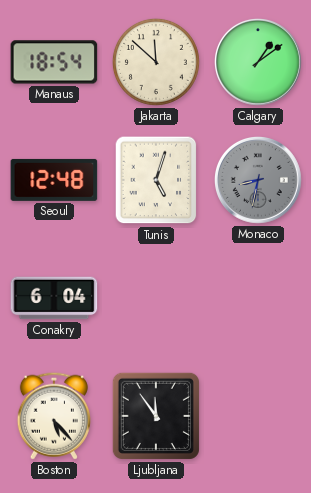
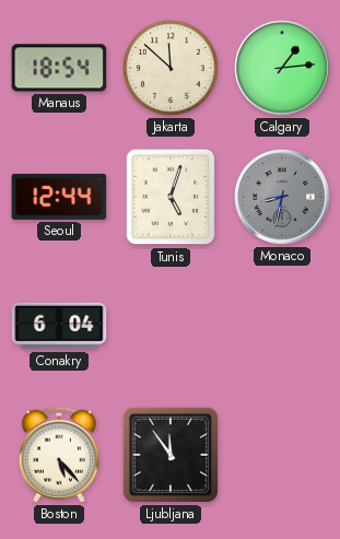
Calgary: 1:09 -> 1:14 (282, 68)
Seoul: 12:48 -> 12:44 (59, 197)
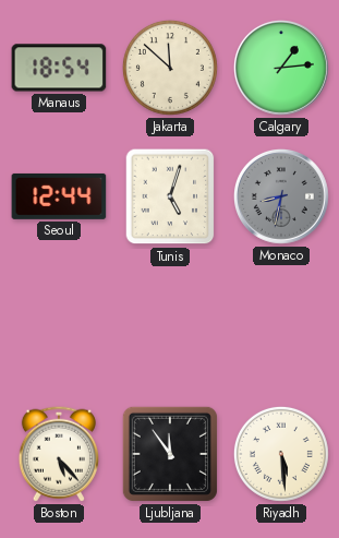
Conakry: 6:04 -> none (59, 326)
Riyadh: none -> 5:29 (281, 454)
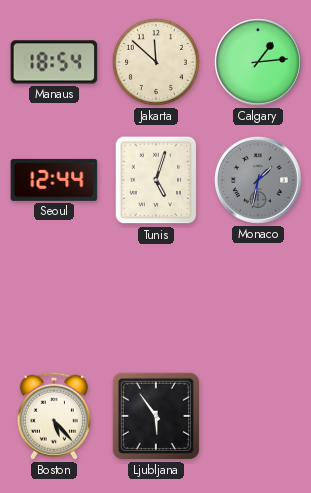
Monaco: 8:32 -> 1:32 (258, 180)
Ljubljana: 11:54 -> 5:54 (156, 416)
Riyadh: 5:29 -> none (281, 454)
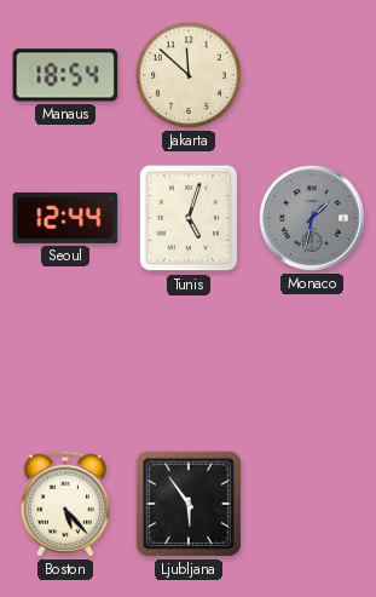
Calgary: 1:14 -> none (258, 62)
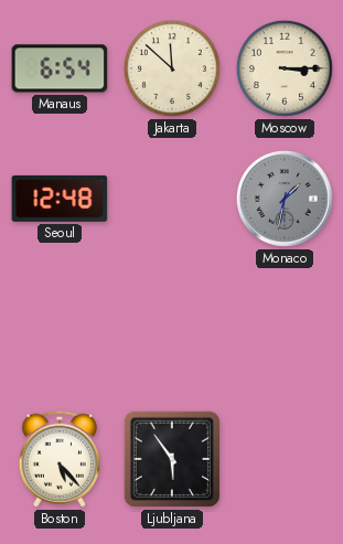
Manaus: 18:54 -> 6:54 (60, 68)
Moscow: none -> 3:15 (285, 68)
Seoul: 12:44 -> 12:48 (60, 199)
Tunis: 5:03 -> none (189, 218)
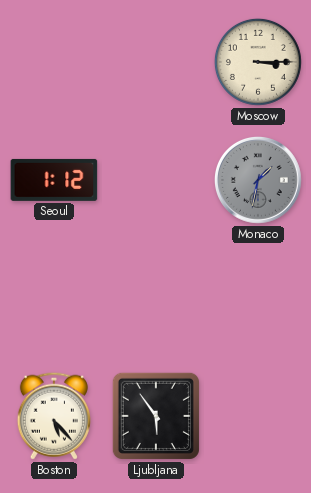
Manaus: 6:54 -> none (60, 68)
Jakarta: 11:52 -> none (172, 68)
Seoul: 12:48 -> 1:12 (54, 180)
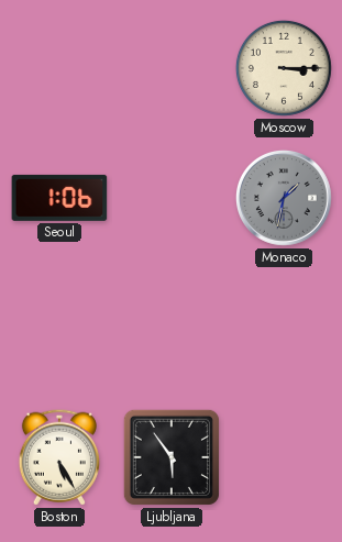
Seoul: 1:12 -> 1:06 (59, 198)
Boston: 5:23 -> 5:25 (59, 457)
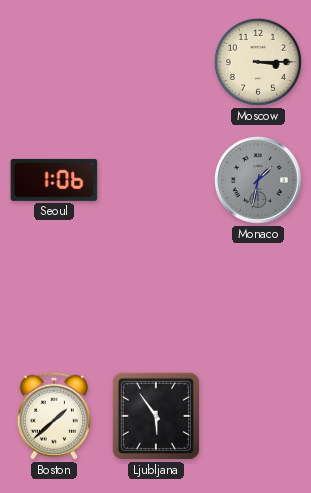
Boston: 5:25 -> 1:38 (54, 416)
